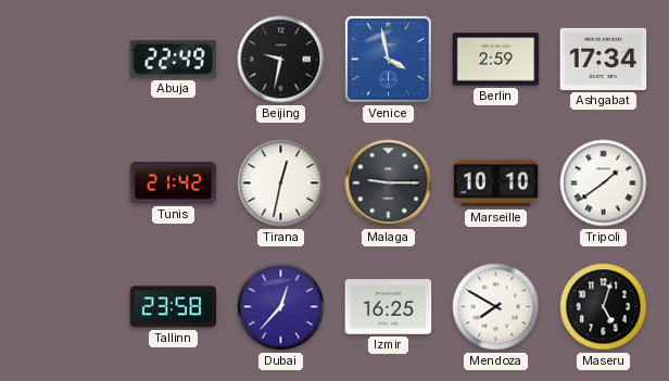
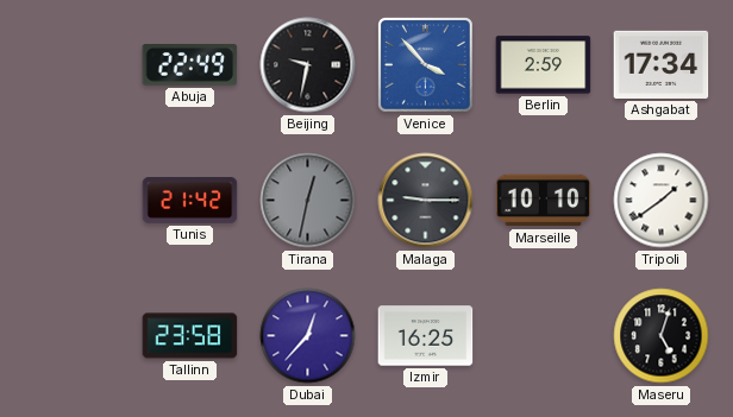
Venice: 3:58 -> 3:53 (426, 65)
Tirana dial: white -> grey (308, 201)
Mendoza: 7:50 -> none (496, 307)
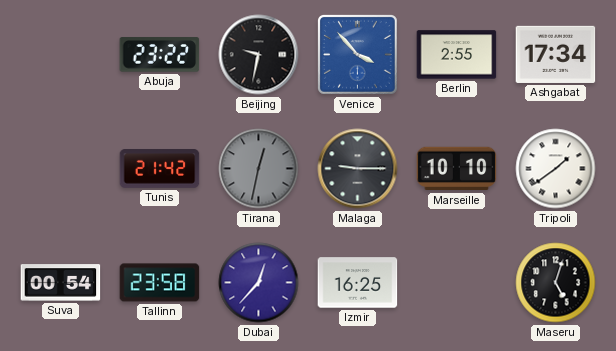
Abuja: 22:49 -> 23:22 (160, 55)
Berlin: 2:59 -> 2:55 (457, 55)
Suva: none -> 00:54 (61, 283)
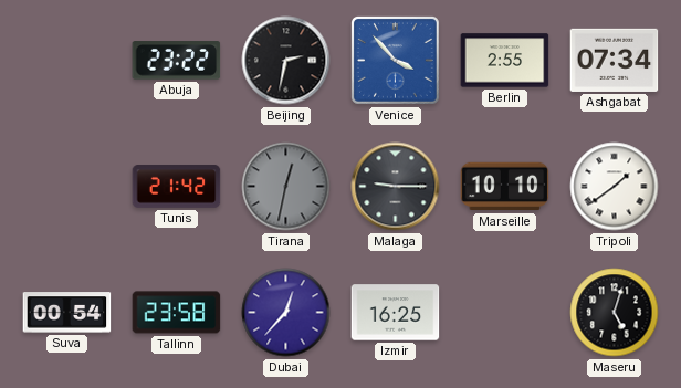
Beijing: 9:32 -> 2:32 (286, 61)
Ashgabat: 17:34 -> 07:34 (615, 60)
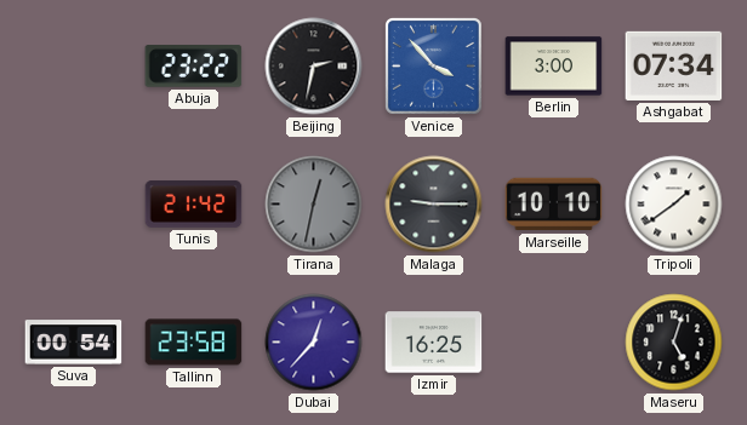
Berlin: 2:55 -> 3:00 (554, 67)
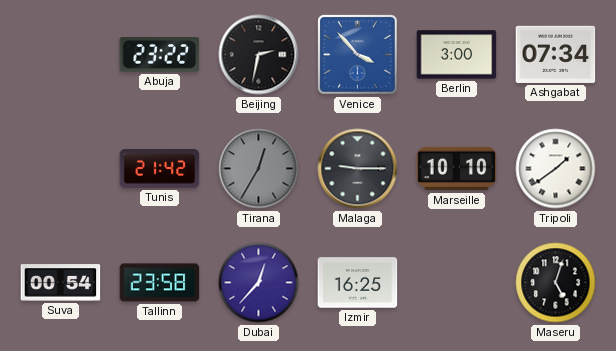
Tirana: 12:32 -> 12:35 (259, 169)
